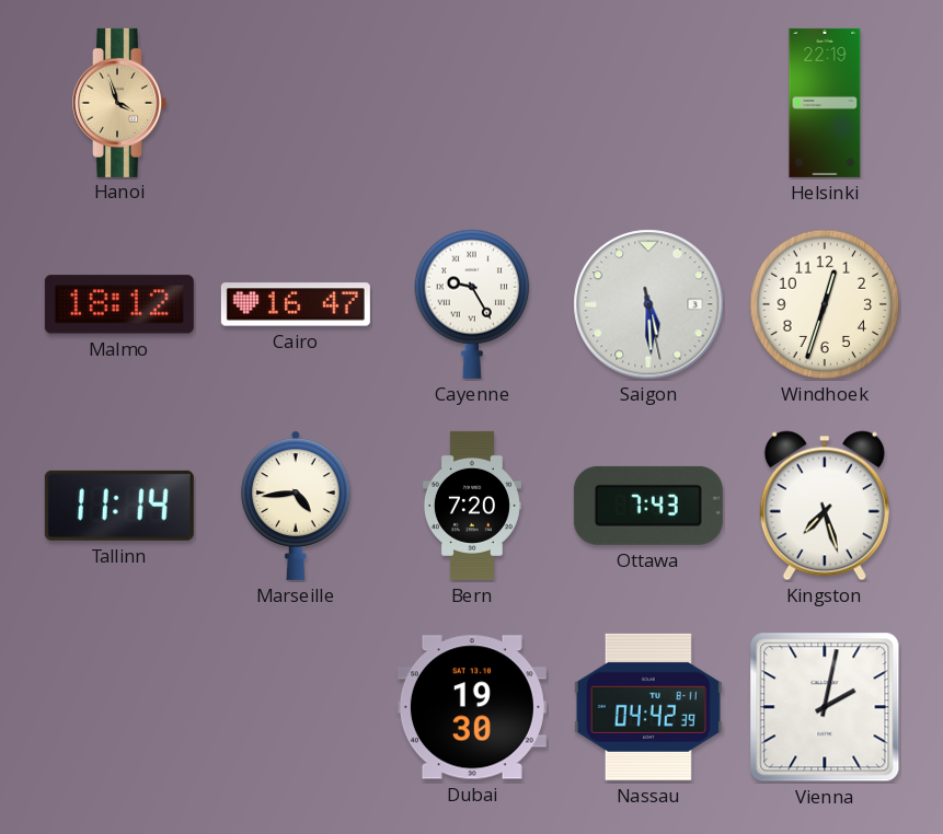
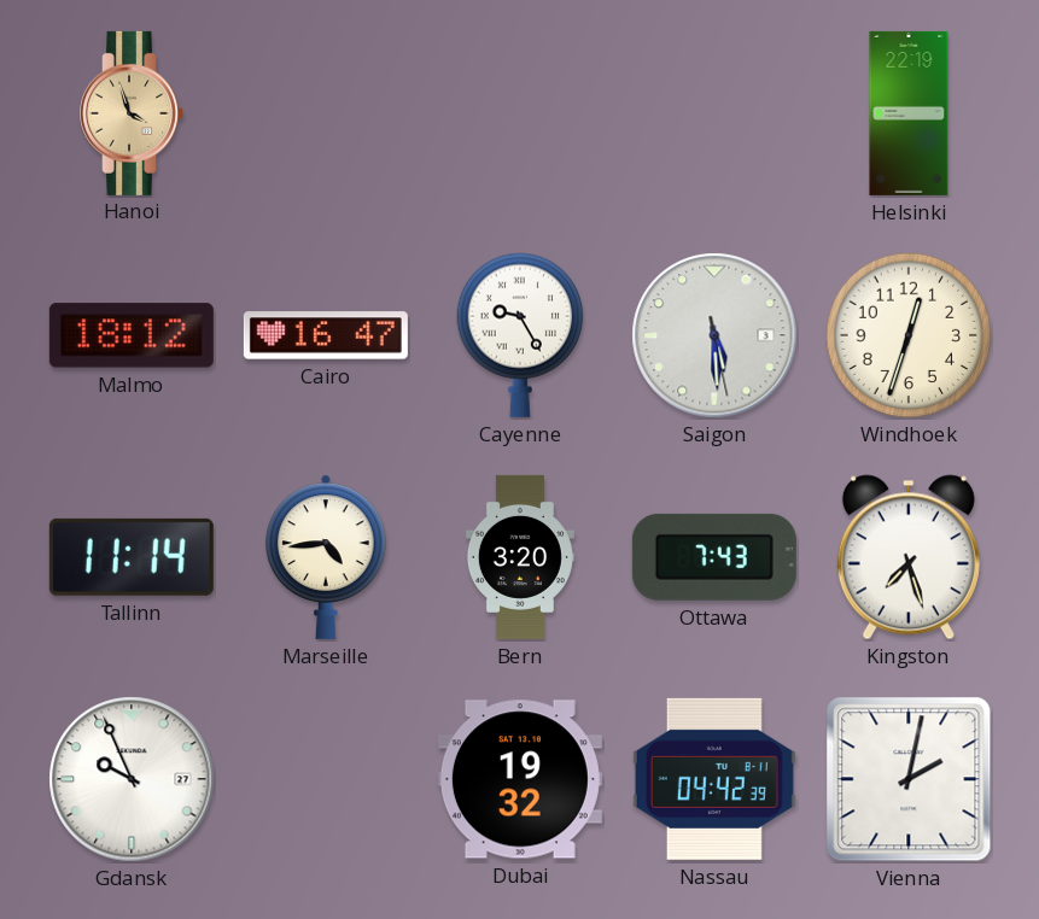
Bern: 7:20 -> 3:20 (520, 557)
Gdansk: none -> 9:56 (132, 779)
Dubai: 19:30 -> 19:32 (520, 779)
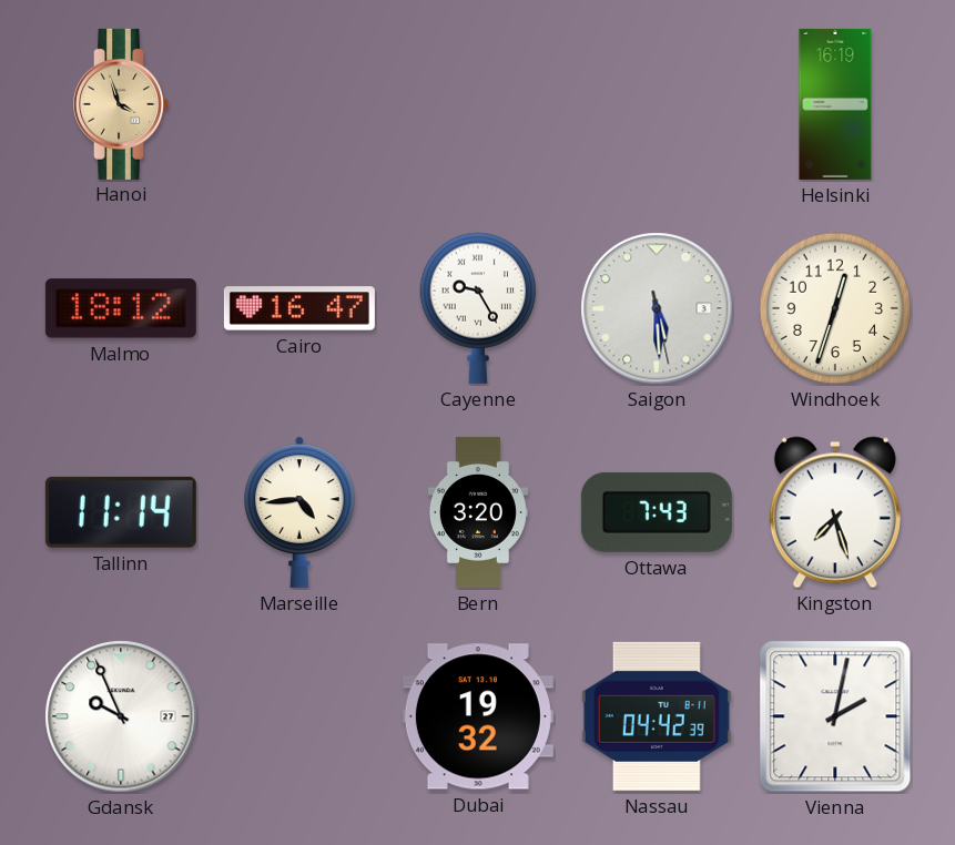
Helsinki: 22:19 -> 16:19 (835, 104)
